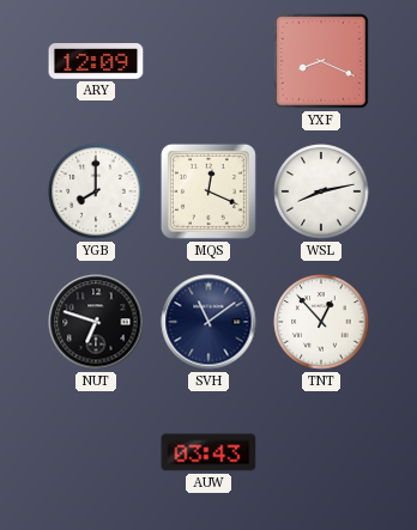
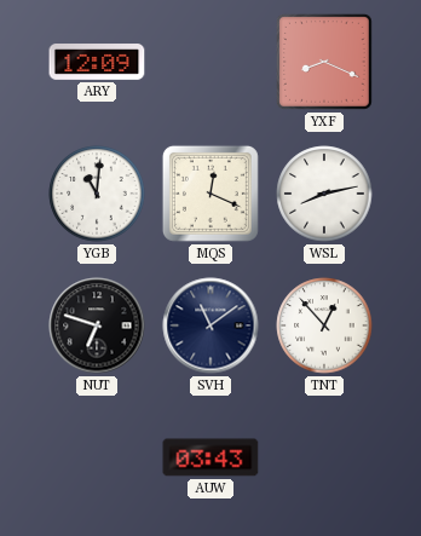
YGB: 8:00 -> 11:01 (97, 194)
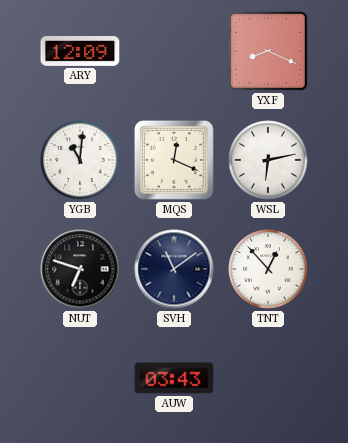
WSL: 8:13 -> 6:13 (268, 160)
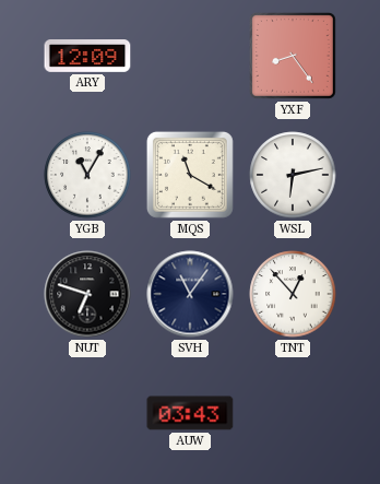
YXF: 8:19 -> 8:24 (293, 56)
YGB: 11:01 -> 11:05 (87, 175)
MQS: 12:19 -> 11:20 (190, 175)
SVH: 11:09 -> 11:06 (190, 294)
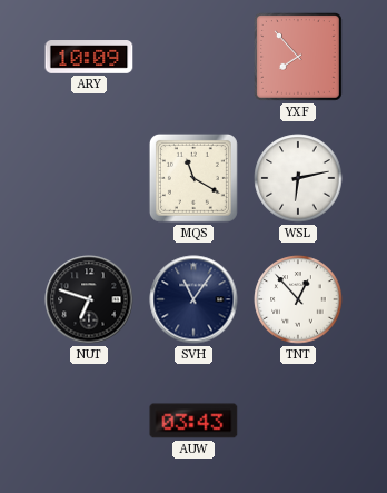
ARY: 12:09 -> 10:09 (89, 58)
YXF: 8:24 -> 7:53 (298, 57)
YGB: 11:05 -> none (87, 175)
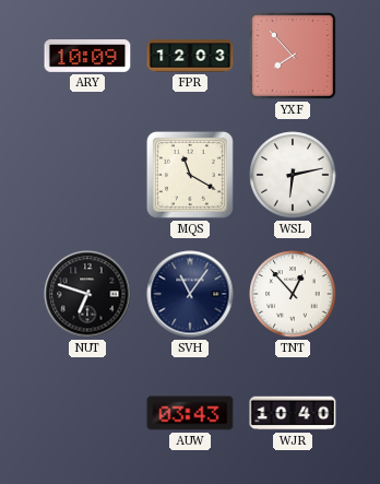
FPR: none -> 12:03 (190, 56)
WJR: none -> 10:40 (293, 413)
